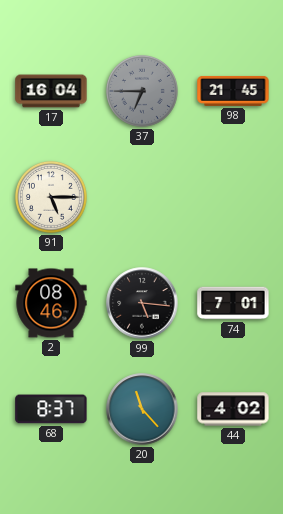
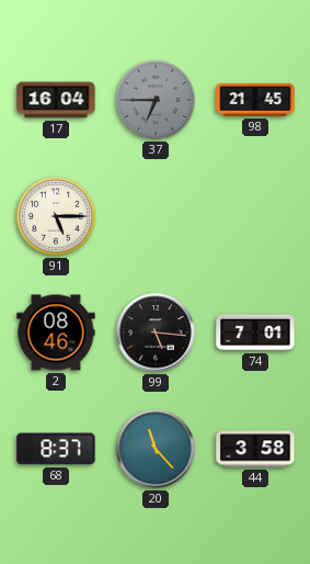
44: 4:02 -> 3:58 (255, 449)
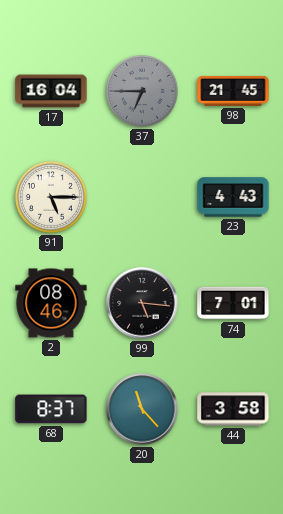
23: none -> 4:43 (233, 197)
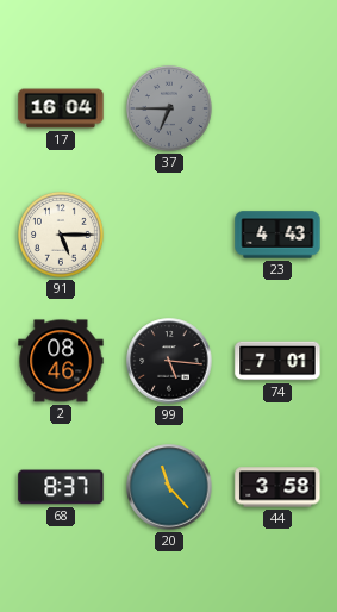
98: 21:45 -> none (233, 91)
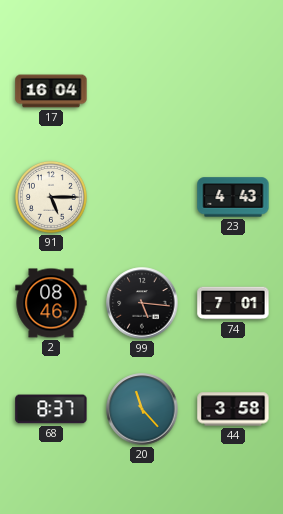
37: 6:45 -> none (169, 108)
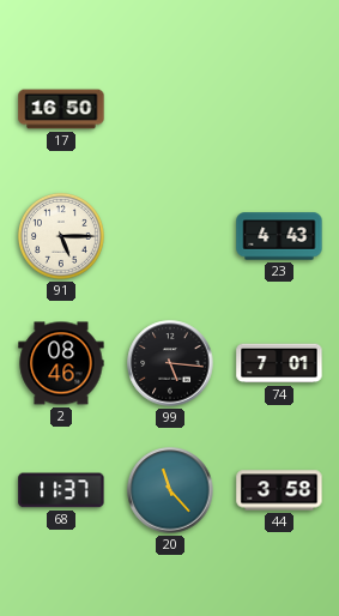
17: 16:04 -> 16:50 (61, 109)
68: 8:37 -> 11:37 (61, 490)
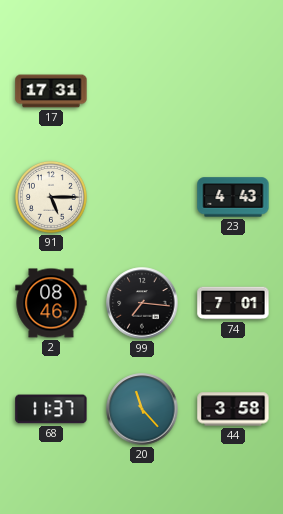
17: 16:50 -> 17:31 (51, 91)
99: 5:16 -> 7:16 (142, 303)
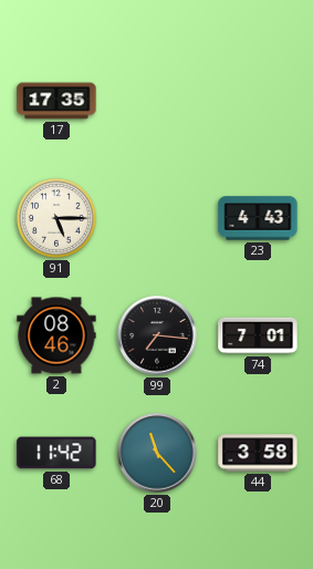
17: 17:31 -> 17:35 (56, 101)
68: 11:37 -> 11:42 (56, 453)
